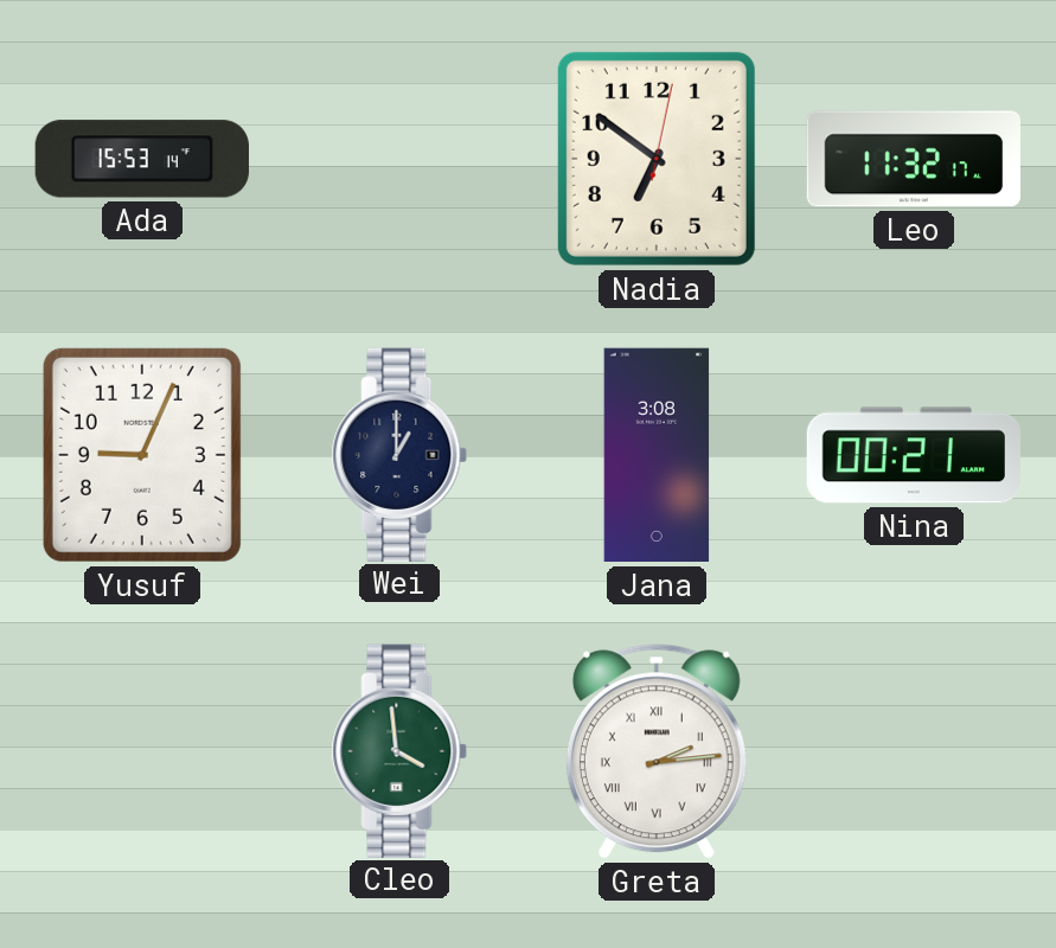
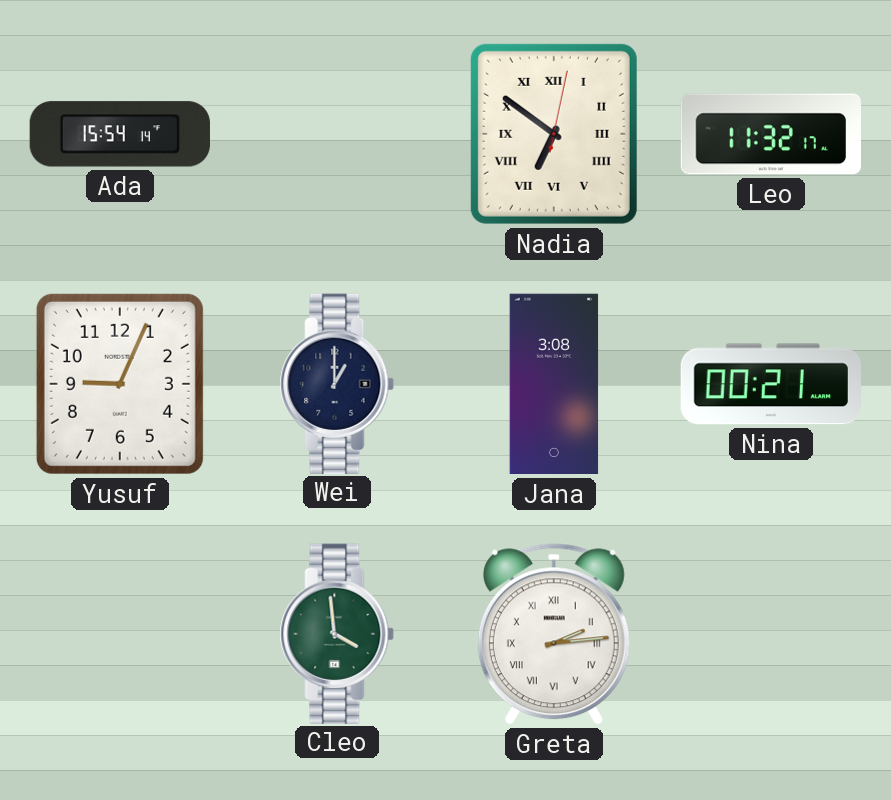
Ada: 15:53 -> 15:54 (120, 134)
Nadia numerals: Arabic -> Roman (554, 134)
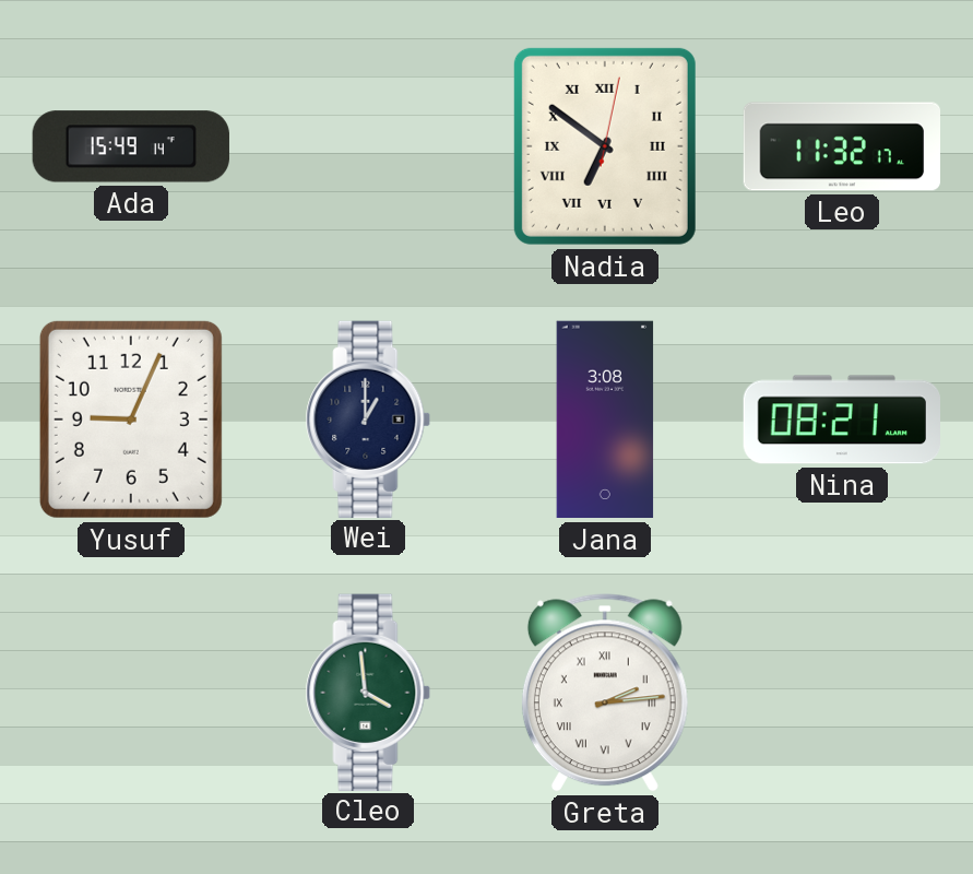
Ada: 15:54 -> 15:49 (131, 146)
Nina: 00:21 -> 08:21 (841, 420)
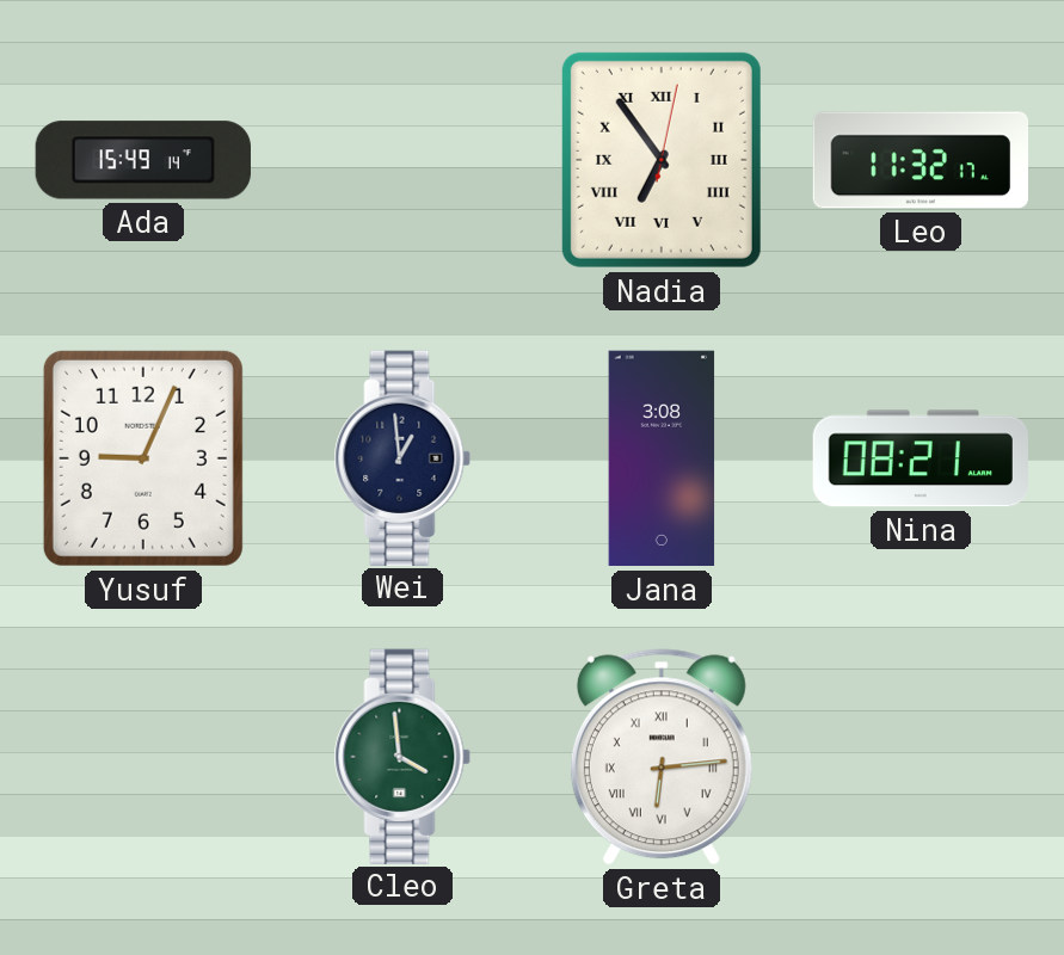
Nadia: 6:51 -> 6:54 (662, 160)
Wei: 1:00 -> 12:59 (402, 457)
Greta: 2:14 -> 6:14 (662, 757)
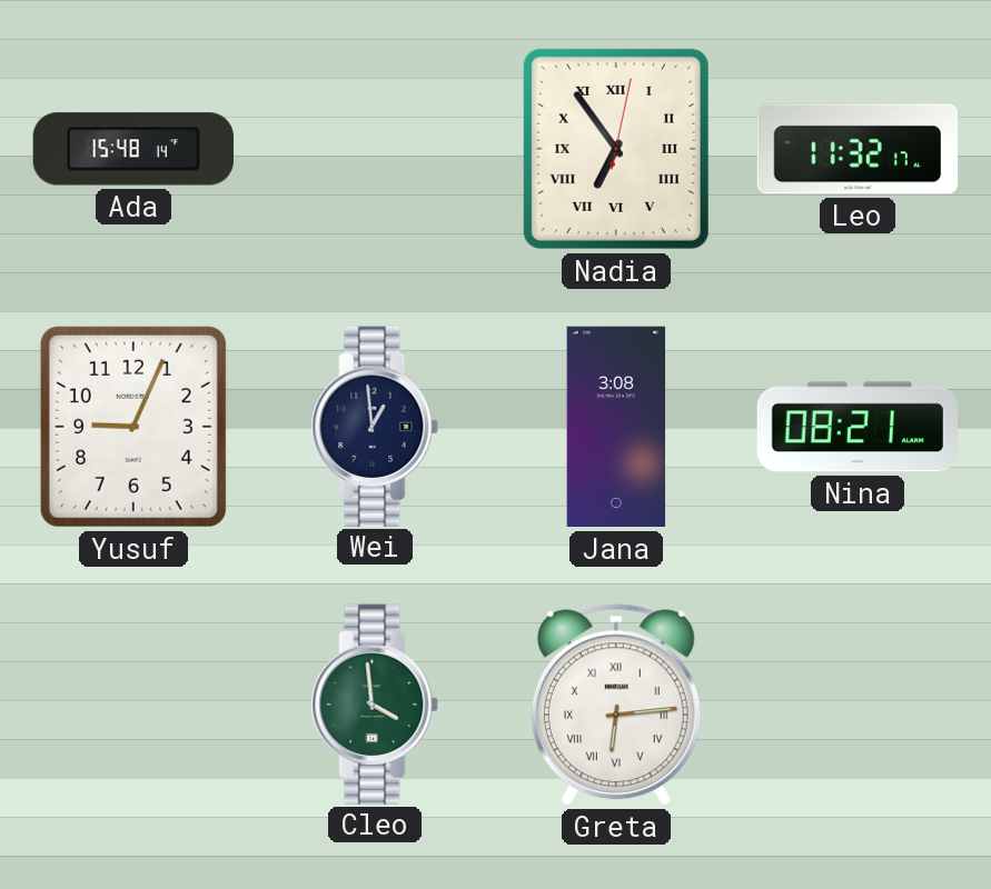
Ada: 15:49 -> 15:48 (133, 149)
